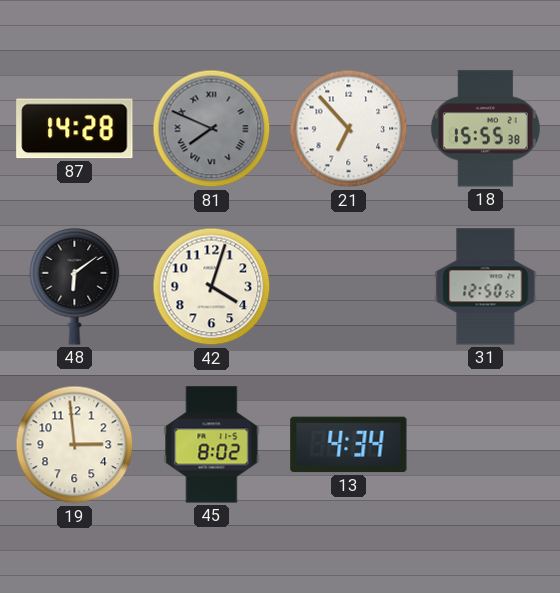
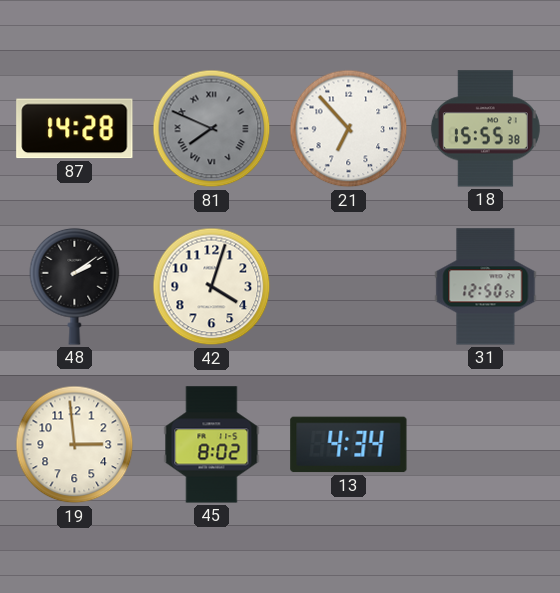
48: 6:09 -> 2:09 (75, 286)
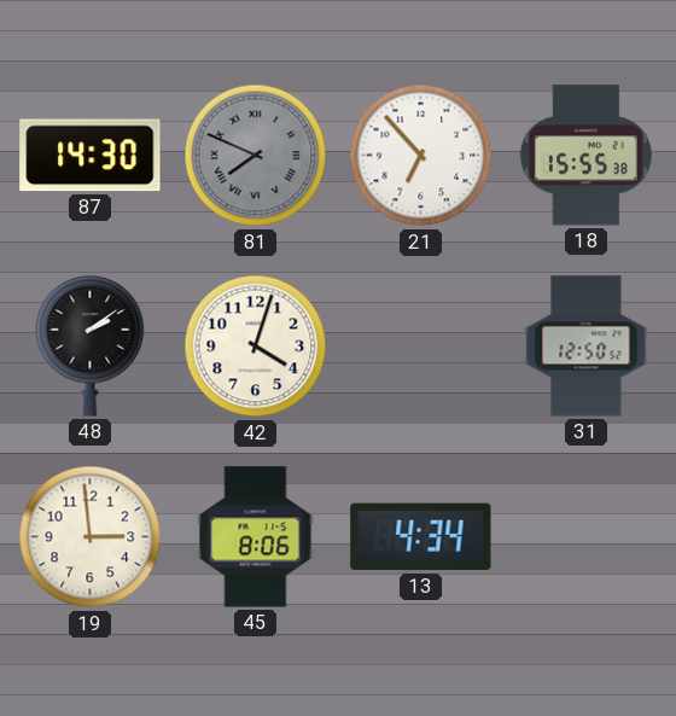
87: 14:28 -> 14:30 (91, 156)
45: 8:02 -> 8:06 (256, 537)
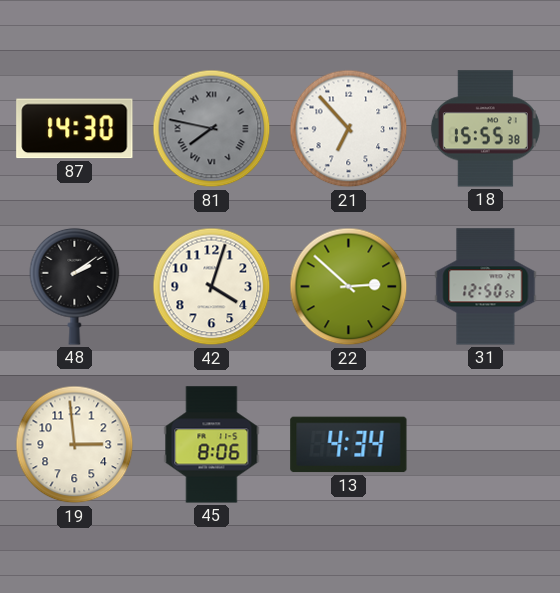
81: 7:49 -> 7:47 (212, 129)
22: none -> 2:52 (349, 287)
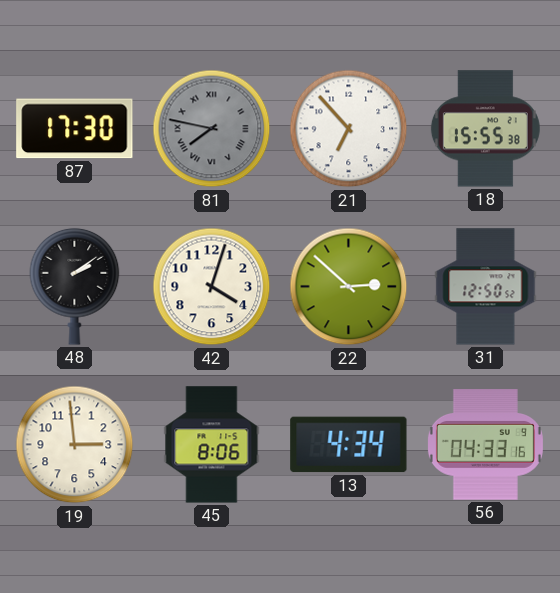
87: 14:30 -> 17:30 (75, 129)
56: none -> 04:33 (485, 445)
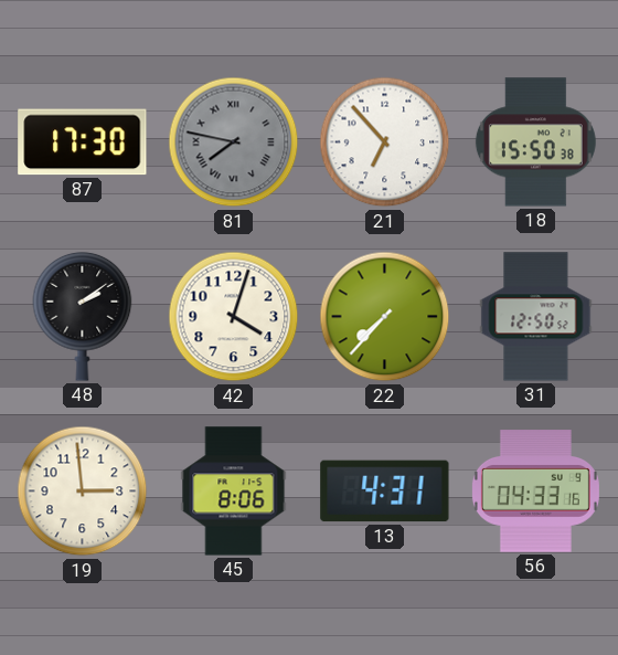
18: 15:55 -> 15:50 (535, 142)
22: 2:52 -> 7:37 (385, 317)
13: 4:34 -> 4:31 (385, 492)
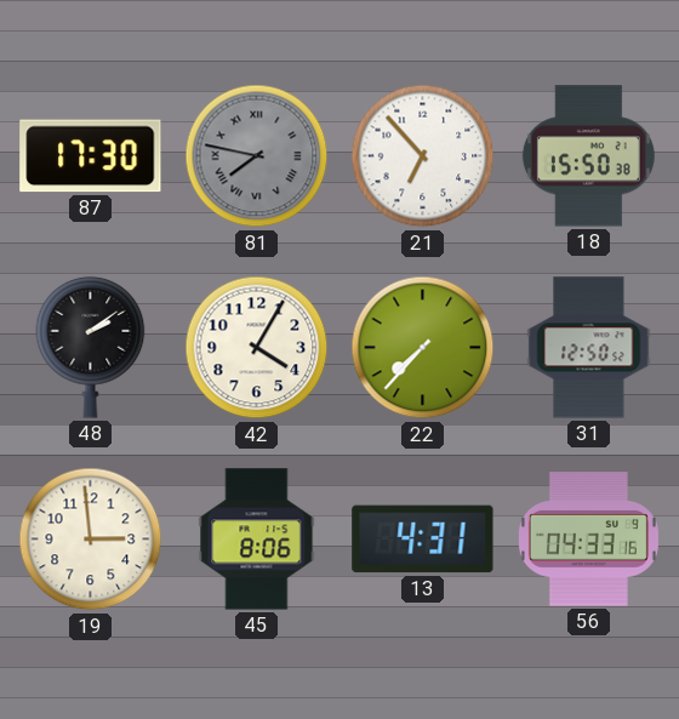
42: 4:03 -> 4:05 (257, 348)
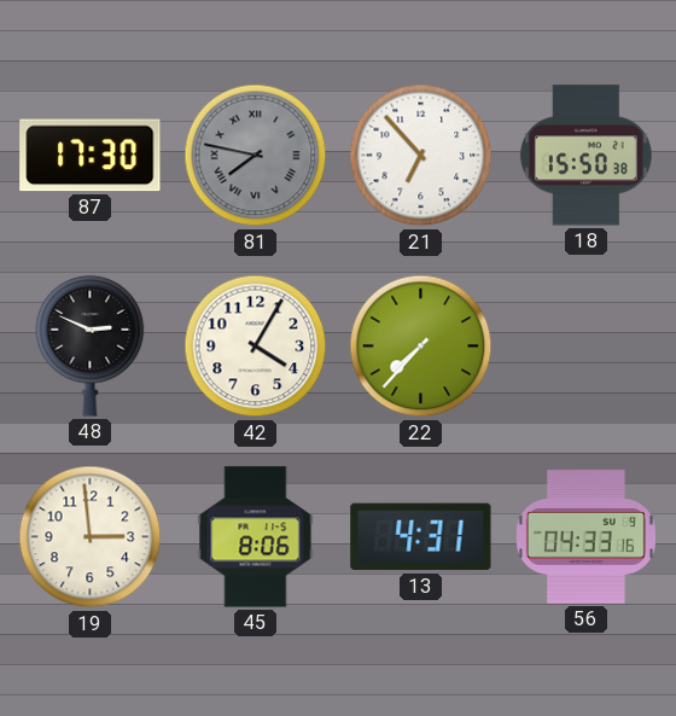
48: 2:09 -> 2:49 (91, 345)
31: 12:50 -> none (589, 348)
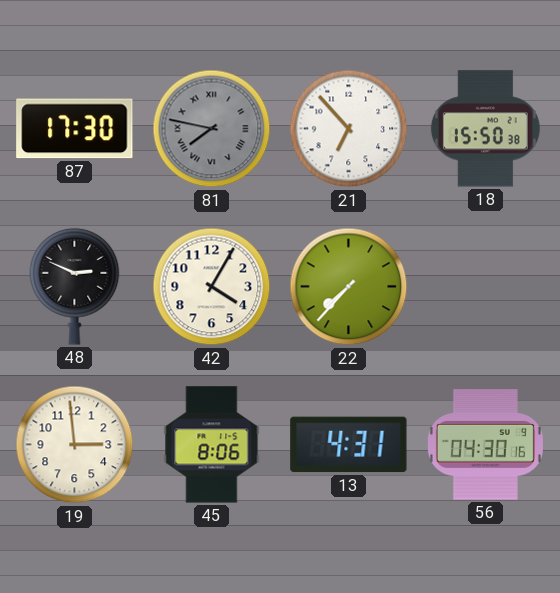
56: 04:33 -> 04:30 (485, 445)
